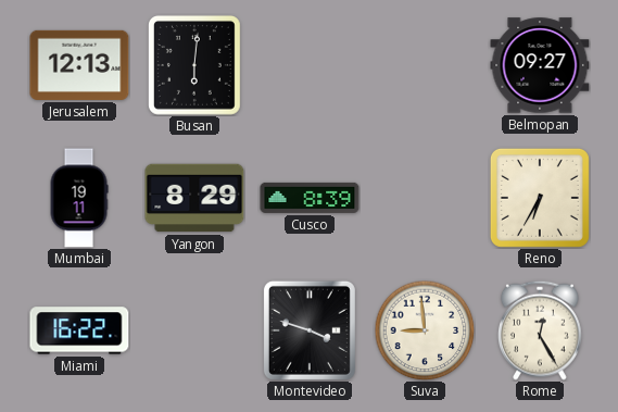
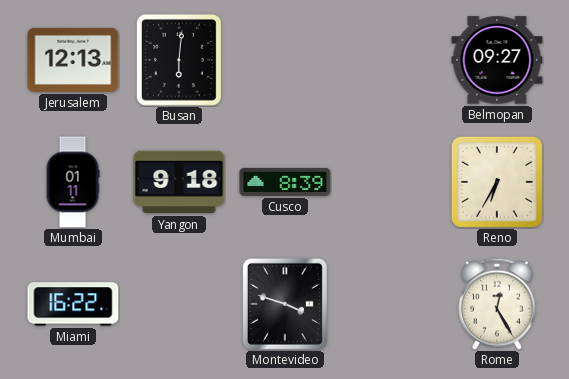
Mumbai: 19:11 -> 01:11 (73, 182)
Yangon: 8:29 -> 9:18 (179, 182)
Suva: 8:59 -> none (425, 330)
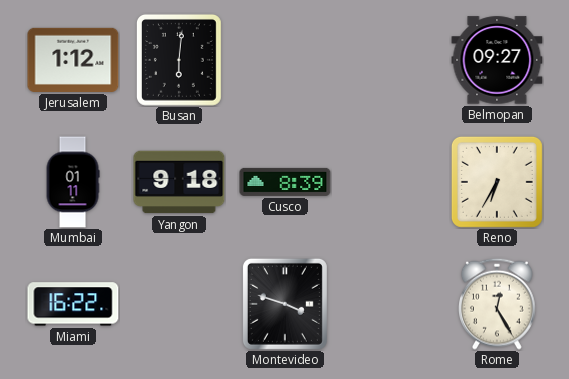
Jerusalem: 12:13 -> 1:12 (73, 60)
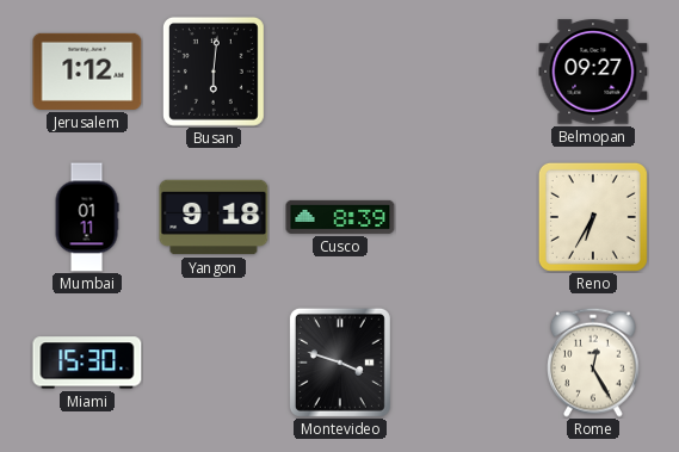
Miami: 16:22 -> 15:30 (87, 363)
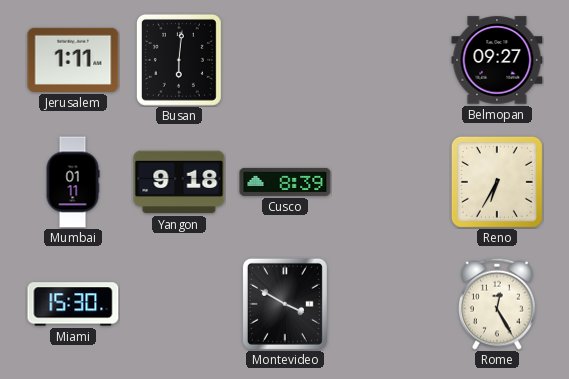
Jerusalem: 1:12 -> 1:11 (73, 60)
Montevideo: 3:48 -> 3:50 (285, 304)
